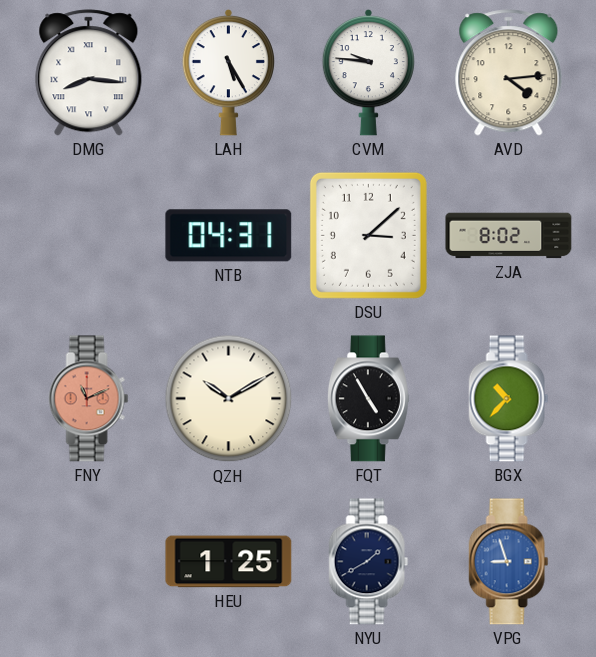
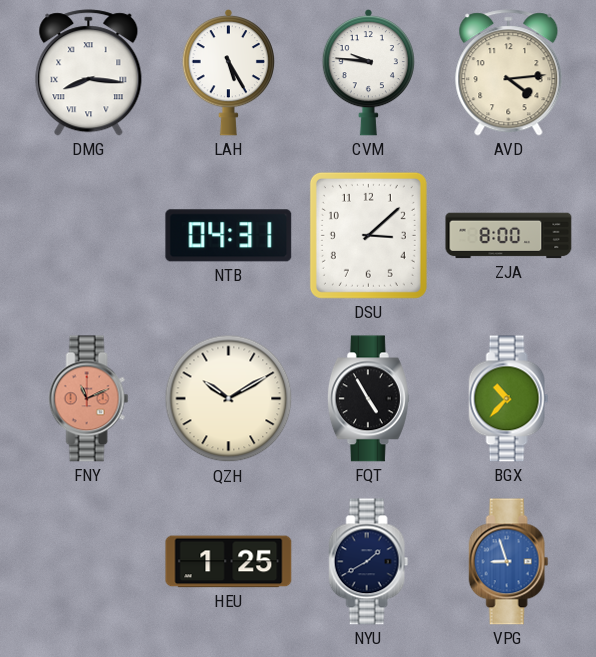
ZJA: 8:02 -> 8:00 (509, 236)
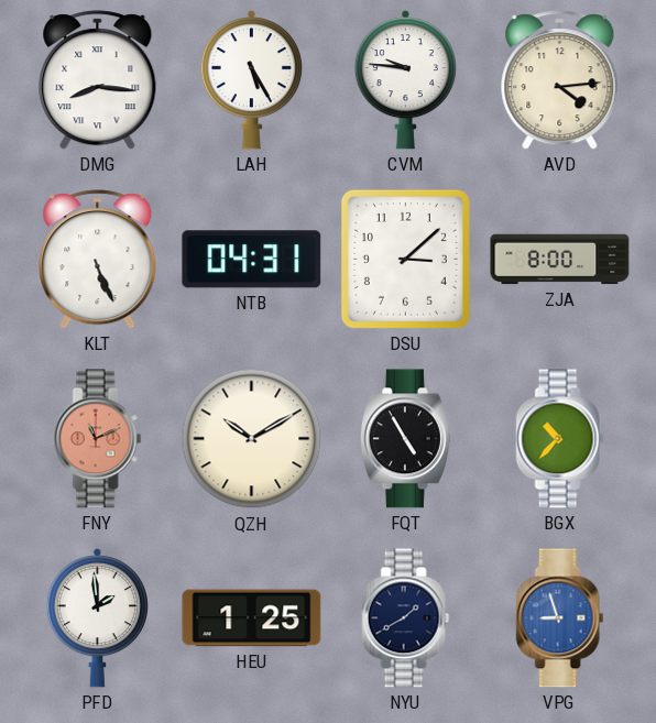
KLT: none -> 5:26 (98, 260)
PFD: none -> 1:59 (97, 617)
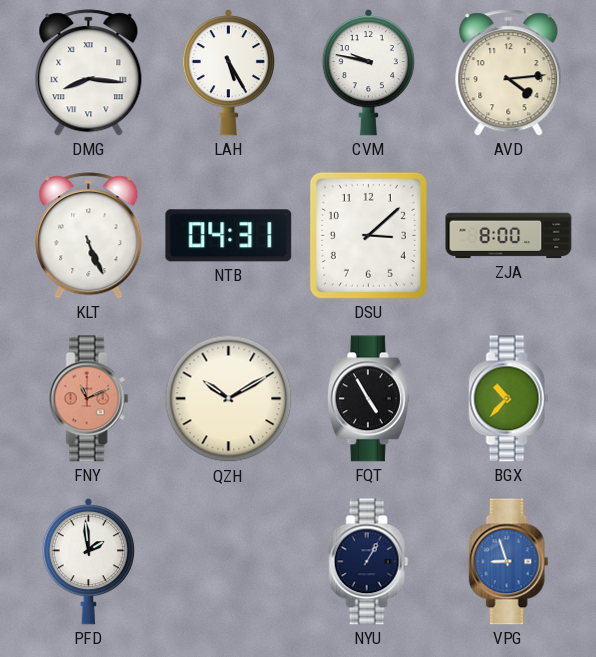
CVM: 9:46 -> 9:47 (368, 72)
HEU: 1:25 -> none (252, 618)
NYU: 1:40 -> 1:05 (369, 562)
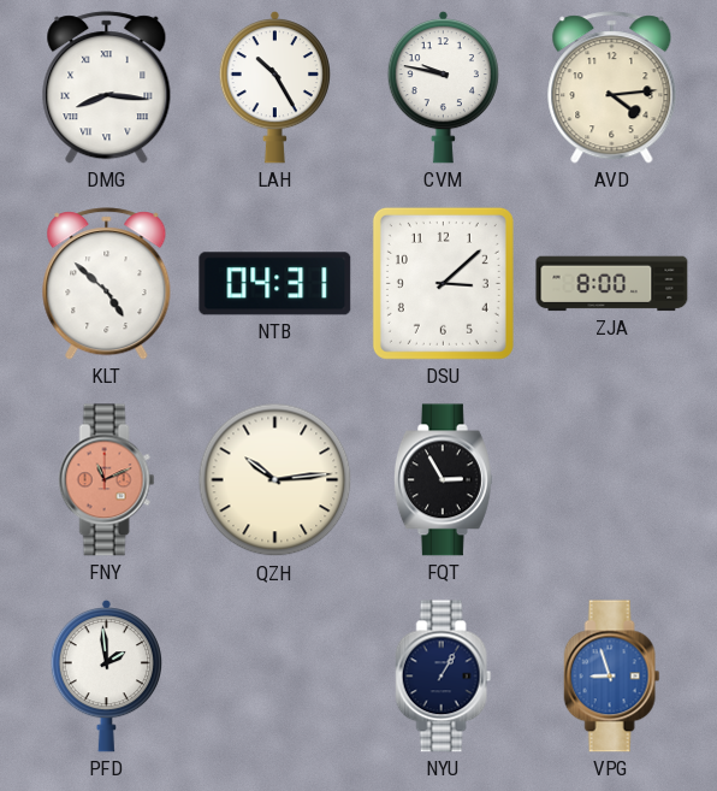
LAH: 5:25 -> 10:25 (274, 87)
KLT: 5:26 -> 4:52 (107, 284)
QZH: 10:10 -> 10:14 (275, 480)
FQT: 4:55 -> 2:55 (443, 480)
BGX: 10:37 -> none (509, 399)
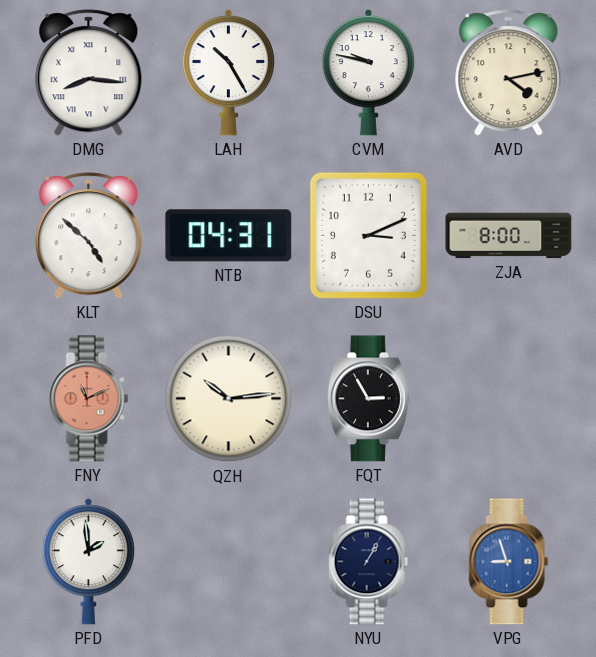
AVD: 4:14 -> 4:13 (509, 73)
DSU: 3:08 -> 3:11 (368, 235)
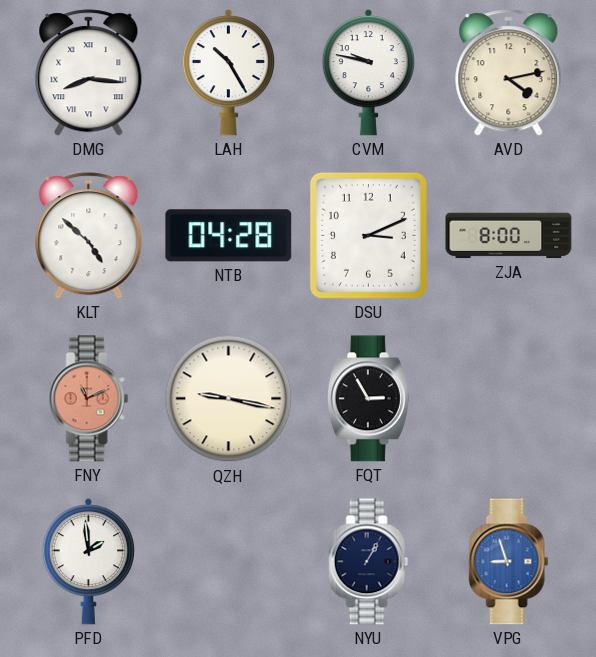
NTB: 04:31 -> 04:28 (229, 236)
QZH: 10:14 -> 9:17 (229, 399)
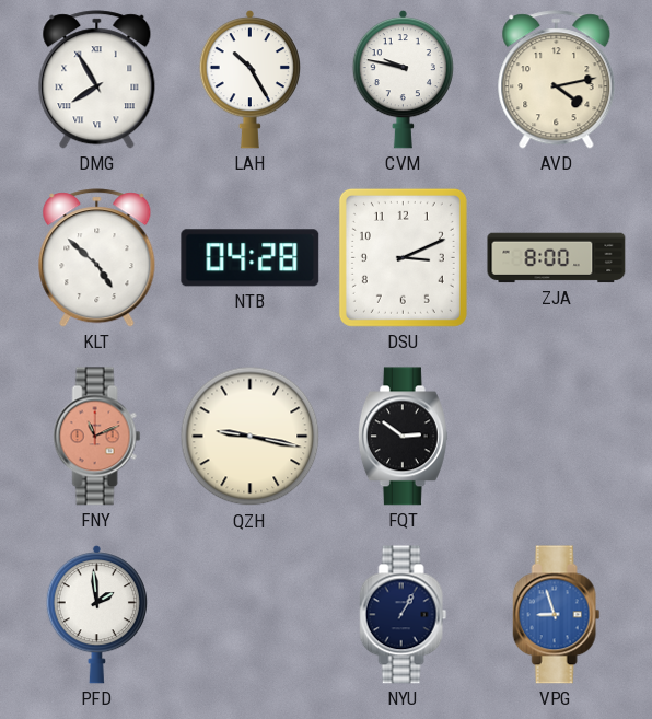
DMG: 8:16 -> 7:55 (97, 80)
FQT: 2:55 -> 2:51 (403, 437)
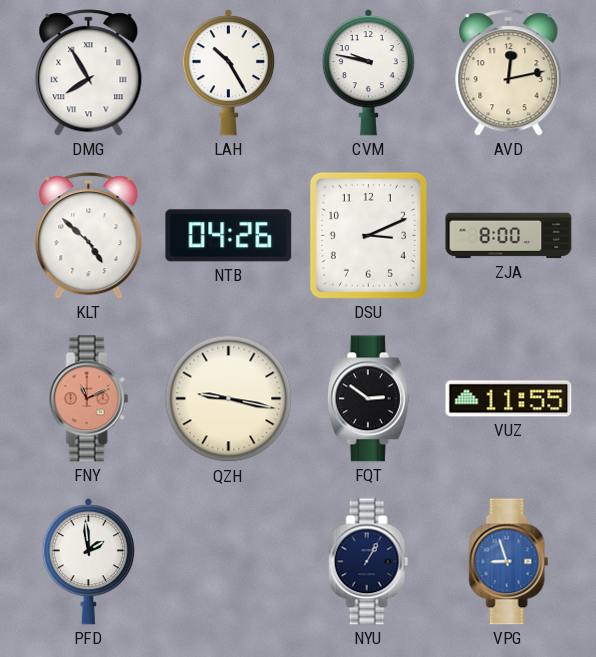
AVD: 4:13 -> 12:13 (509, 73)
NTB: 04:28 -> 04:26 (229, 236)
VUZ: none -> 11:55 (509, 399)
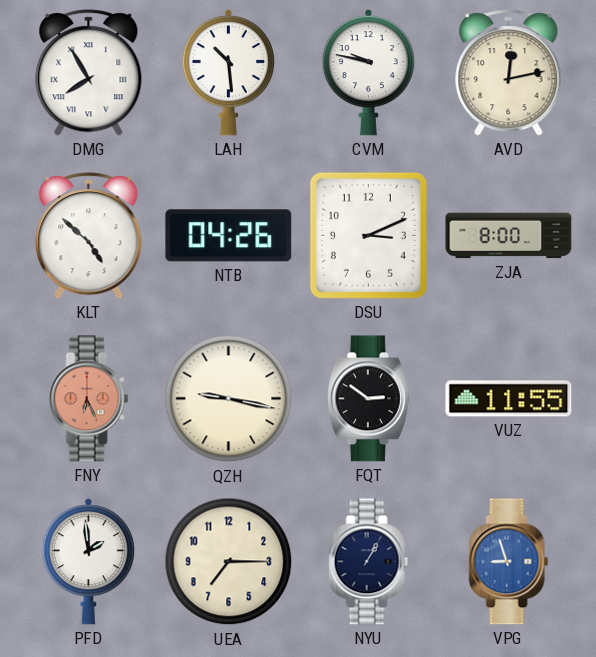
LAH: 10:25 -> 10:29 (228, 72)
FNY: 11:11 -> 6:26 (89, 399)
UEA: none -> 7:15 (229, 562)
